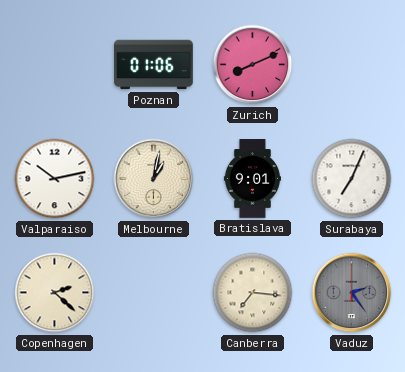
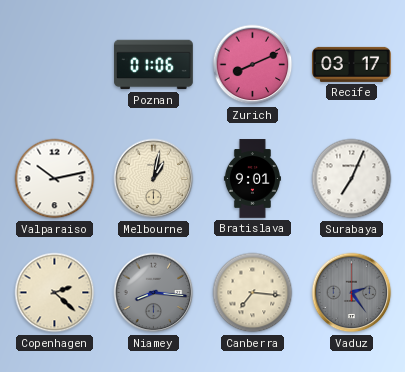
Recife: none -> 03:17 (352, 64)
Niamey: none -> 8:16 (154, 293)
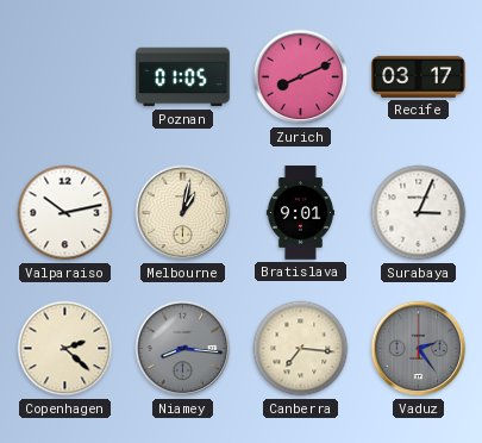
Poznan: 01:06 -> 01:05 (183, 77)
Surabaya: 7:04 -> 3:04 (419, 213)
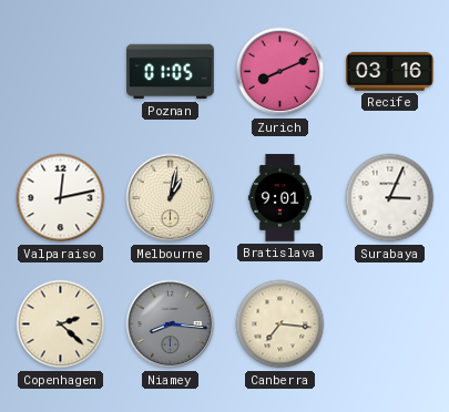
Recife: 03:17 -> 03:16 (390, 71)
Valparaiso: 10:13 -> 12:13 (61, 198)
Vaduz: 2:24 -> none (419, 349)
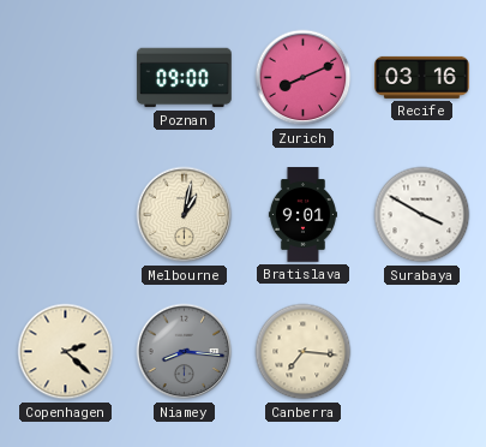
Poznan: 01:05 -> 09:00 (185, 78)
Valparaiso: 12:13 -> none (61, 198)
Surabaya: 3:04 -> 3:50 (422, 215)
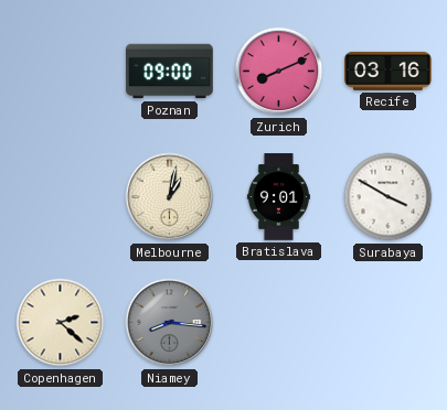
Canberra: 7:16 -> none (304, 352)
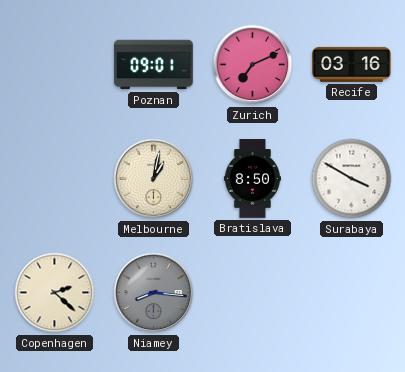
Poznan: 09:00 -> 09:01 (154, 65)
Zurich: 8:11 -> 7:11 (253, 65)
Bratislava: 9:01 -> 8:50 (252, 179)
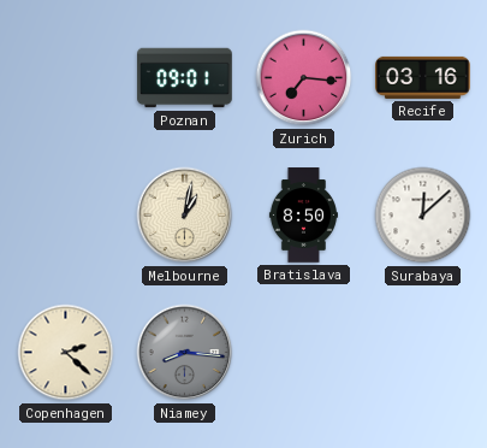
Zurich: 7:11 -> 7:16 (304, 78)
Surabaya: 3:50 -> 12:08 (423, 216)
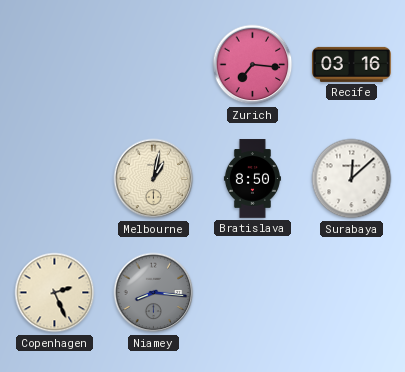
Poznan: 09:01 -> none (185, 78)
Copenhagen: 2:22 -> 2:26 (55, 293)
